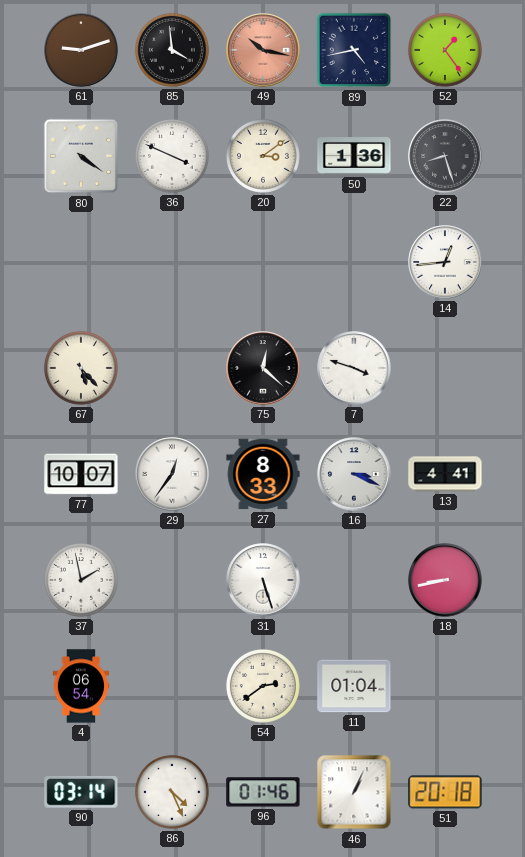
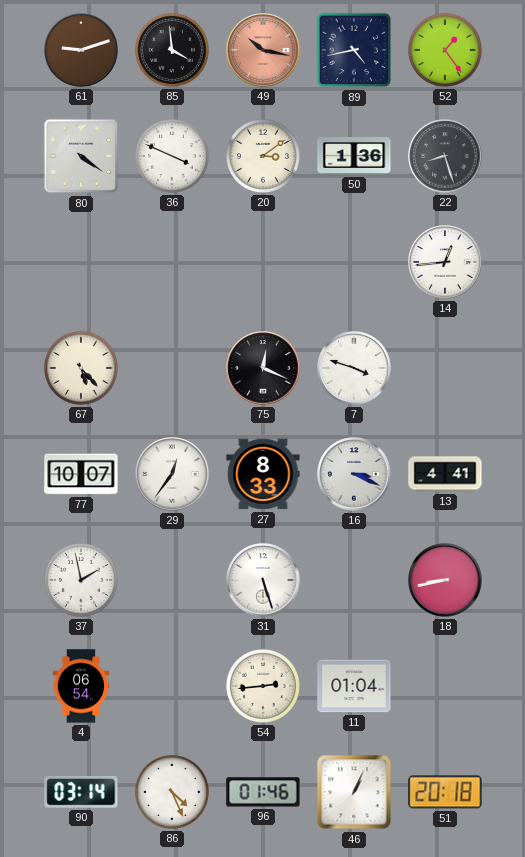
75: 12:22 -> 12:19 (263, 368)
54: 2:39 -> 2:44 (263, 686)
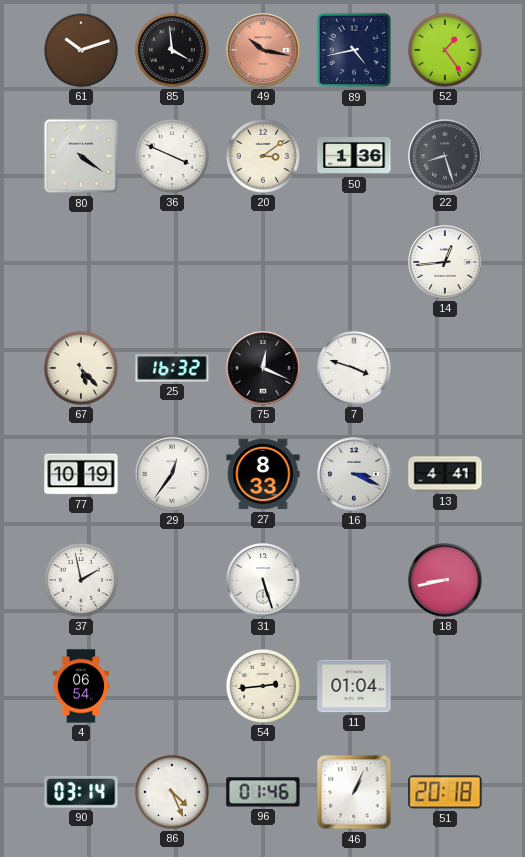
61: 9:12 -> 10:12 (81, 50)
25: none -> 16:32 (172, 368)
77: 10:07 -> 10:19 (81, 474)
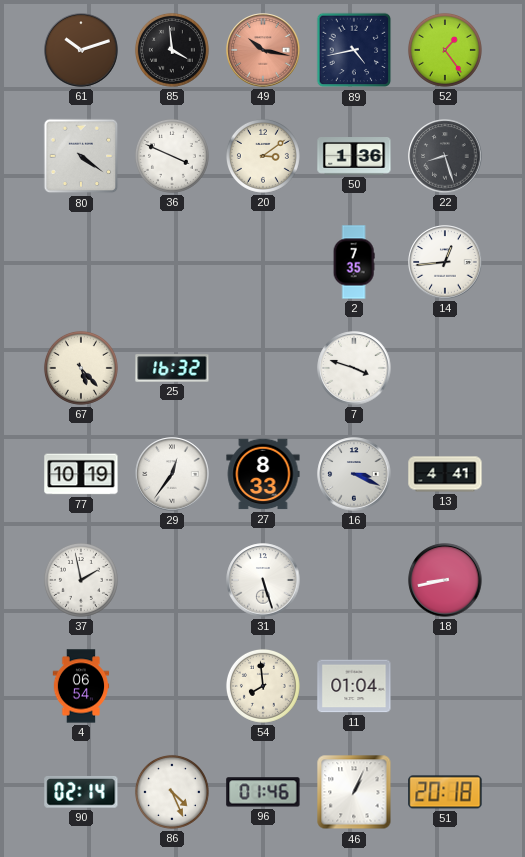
2: none -> 7:35 (354, 262)
75: 12:19 -> none (263, 368)
54: 2:44 -> 7:59 (263, 686)
90: 03:14 -> 02:14 (81, 793)
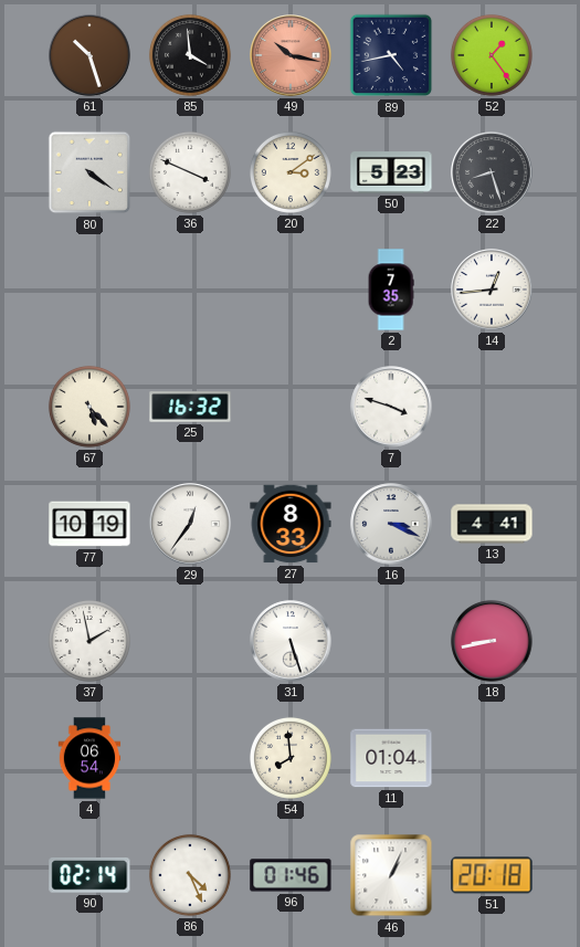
61: 10:12 -> 10:27 (89, 55)
50: 1:36 -> 5:23 (391, 173)
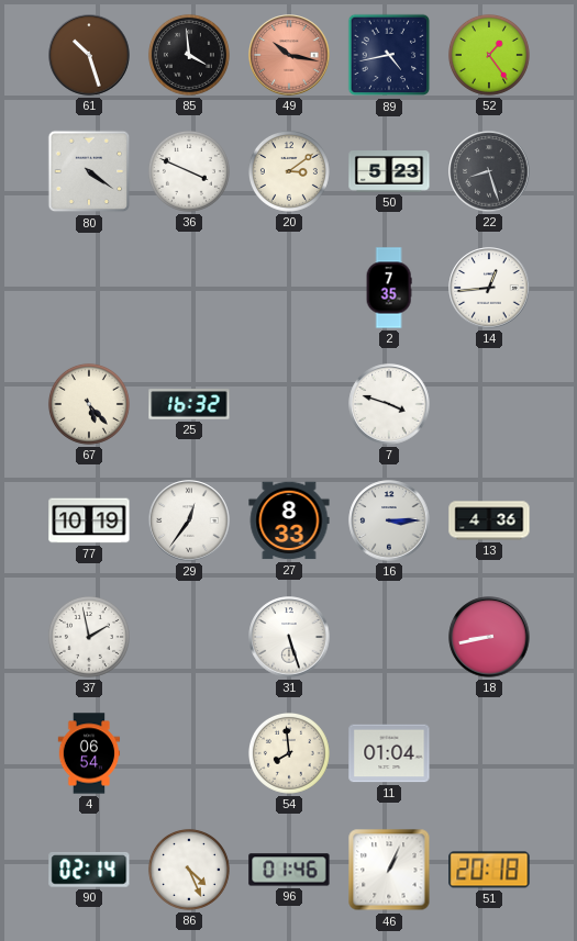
16: 3:19 -> 3:15 (389, 520)
13: 4:41 -> 4:36 (489, 520)
